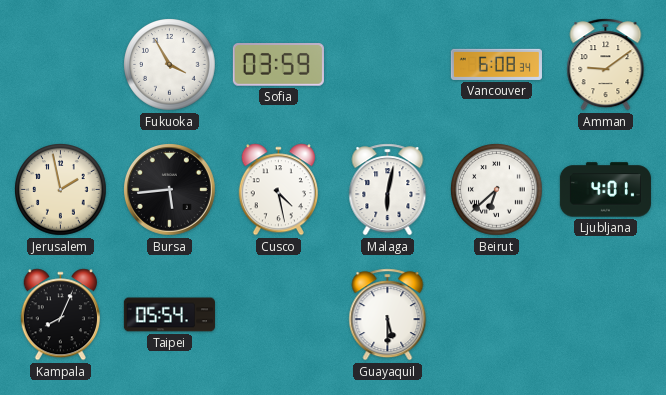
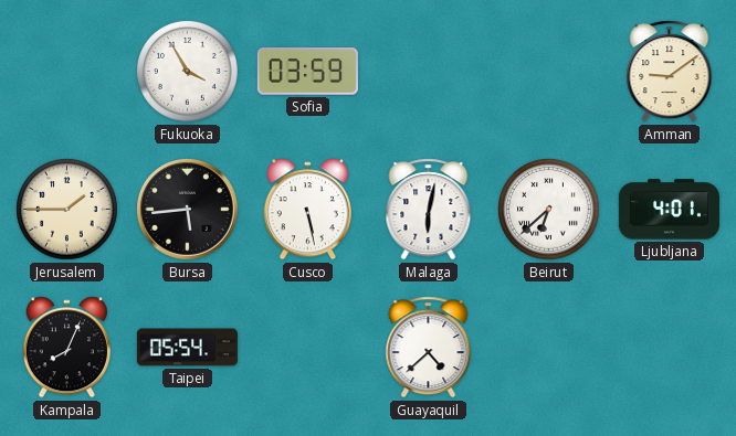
Vancouver: 6:08 -> none (496, 64)
Jerusalem: 1:58 -> 1:45 (67, 210)
Cusco: 4:28 -> 5:28 (307, 210)
Guayaquil: 5:30 -> 4:38 (429, 348)
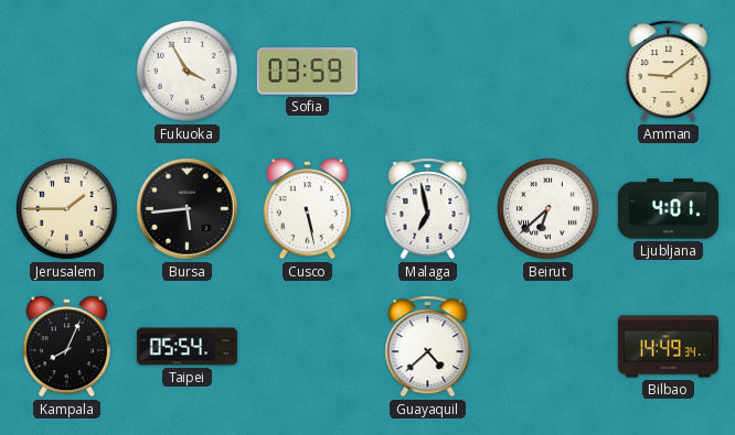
Malaga: 6:02 -> 6:58 (428, 209)
Bilbao: none -> 14:49 (668, 347)
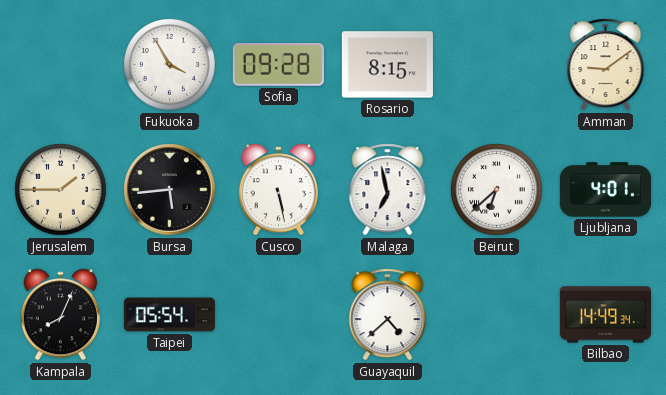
Sofia: 03:59 -> 09:28 (278, 65)
Rosario: none -> 8:15 (387, 65)
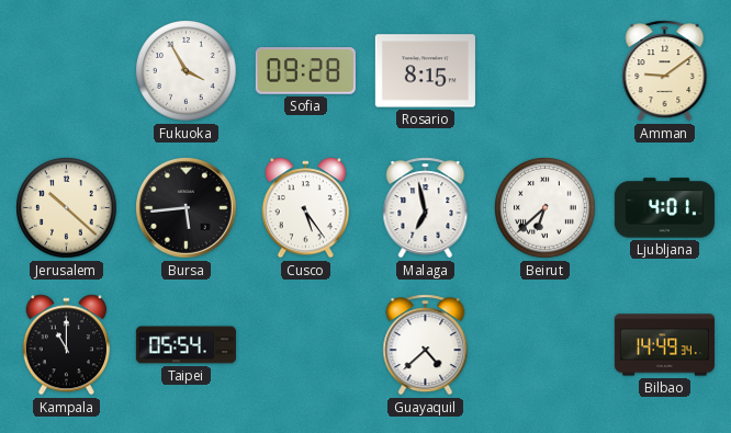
Jerusalem: 1:45 -> 10:22 (67, 208)
Cusco: 5:28 -> 5:24 (305, 208)
Kampala: 8:04 -> 11:00 (66, 345)
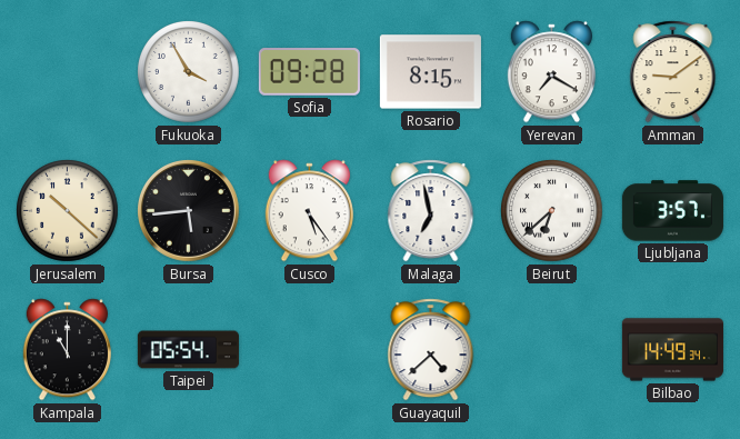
Yerevan: none -> 7:20 (551, 72)
Ljubljana: 4:01 -> 3:57 (672, 211)
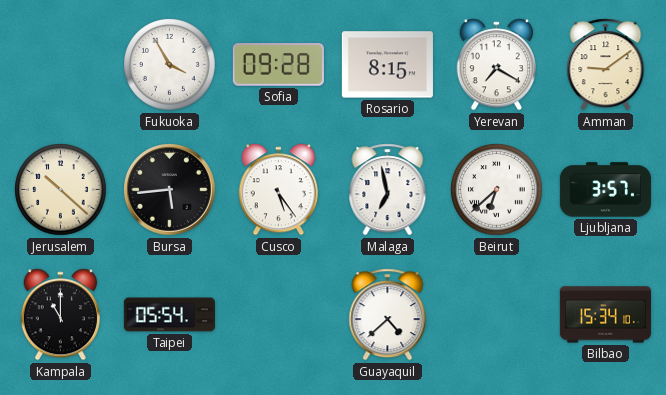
Bilbao: 14:49 -> 15:34 (605, 315)
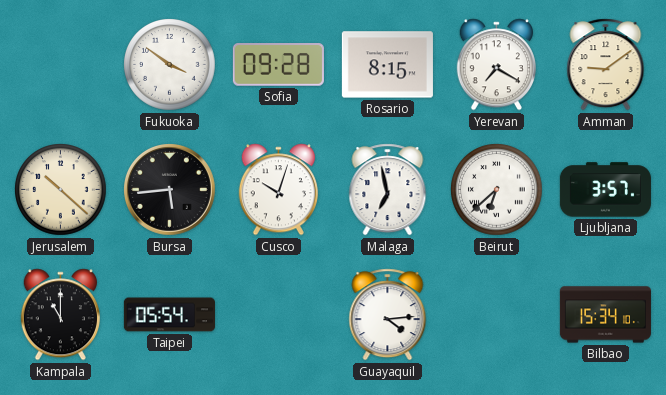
Fukuoka: 3:55 -> 3:51 (170, 65)
Cusco: 5:24 -> 10:03 (278, 190)
Guayaquil: 4:38 -> 4:14 (388, 315)
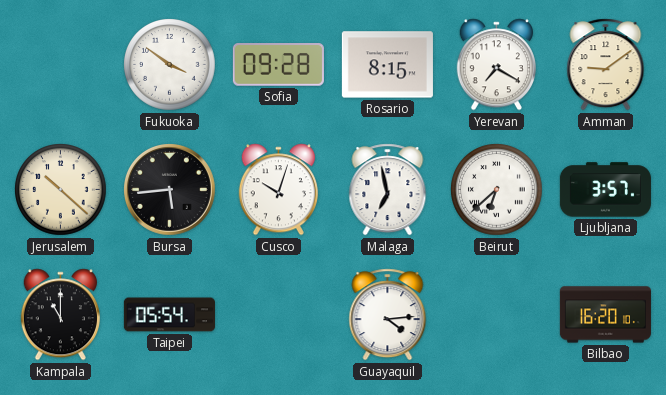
Bilbao: 15:34 -> 16:20 (605, 315)
